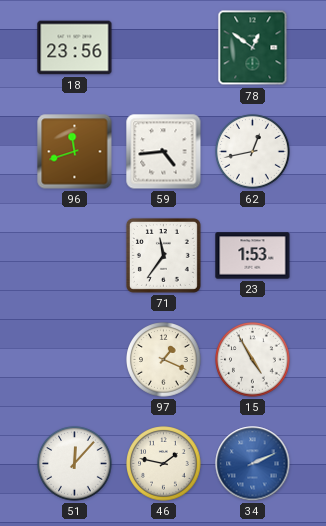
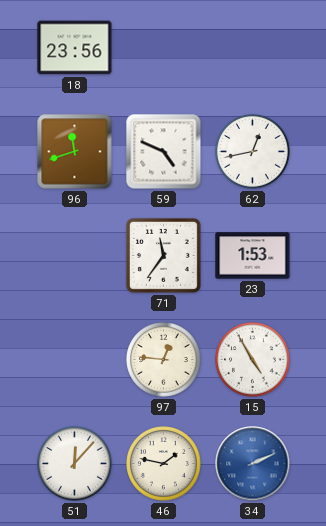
78: 12:51 -> none (253, 48)
59: 4:44 -> 4:49 (164, 152)
97: 1:19 -> 12:46 (164, 360)
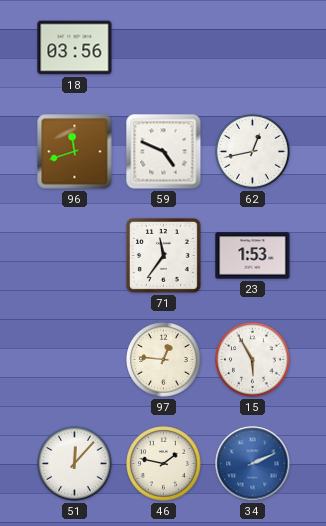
18: 23:56 -> 03:56 (75, 48)
15: 4:55 -> 5:55 (253, 360)
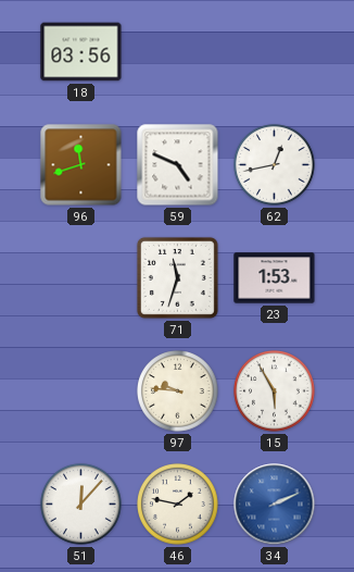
71: 11:36 -> 11:33 (177, 277)
97: 12:46 -> 9:46 (178, 391)
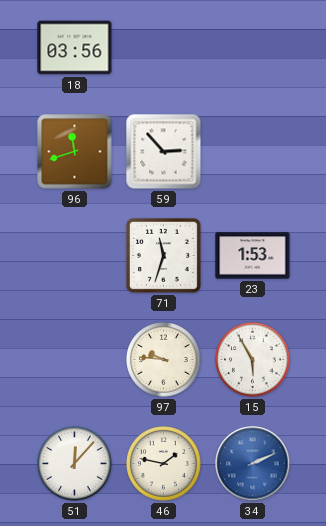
59: 4:49 -> 2:53 (164, 152)
62: 12:43 -> none (275, 165)
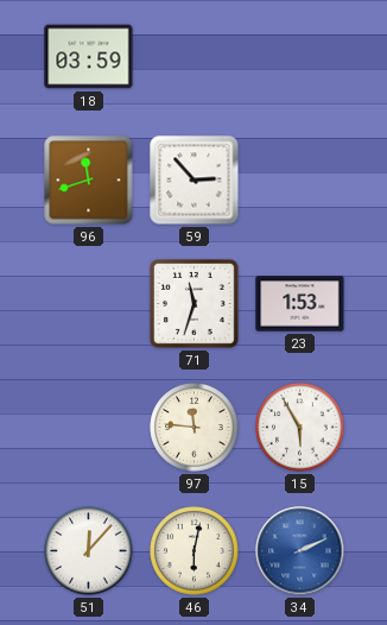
18: 03:56 -> 03:59 (89, 57)
97: 9:46 -> 11:46 (195, 428)
46: 1:47 -> 6:02 (195, 551)
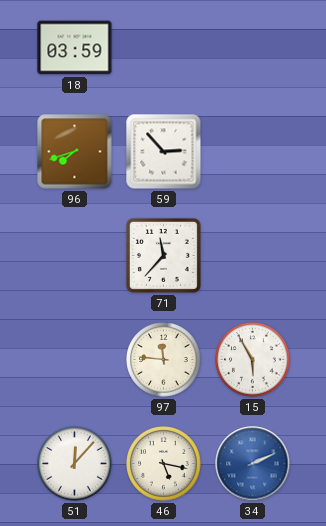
96: 11:42 -> 7:42 (75, 152)
71: 11:33 -> 11:37 (163, 255)
23: 1:53 -> none (300, 304)
46: 6:02 -> 5:17 (164, 464)
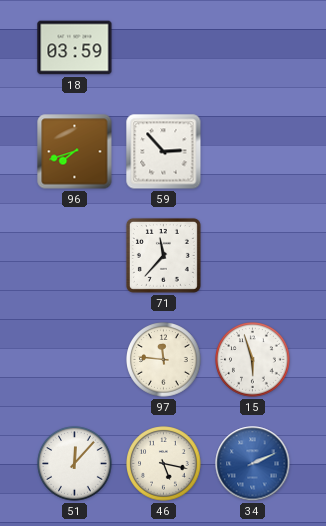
15: 5:55 -> 5:57 (253, 360)
